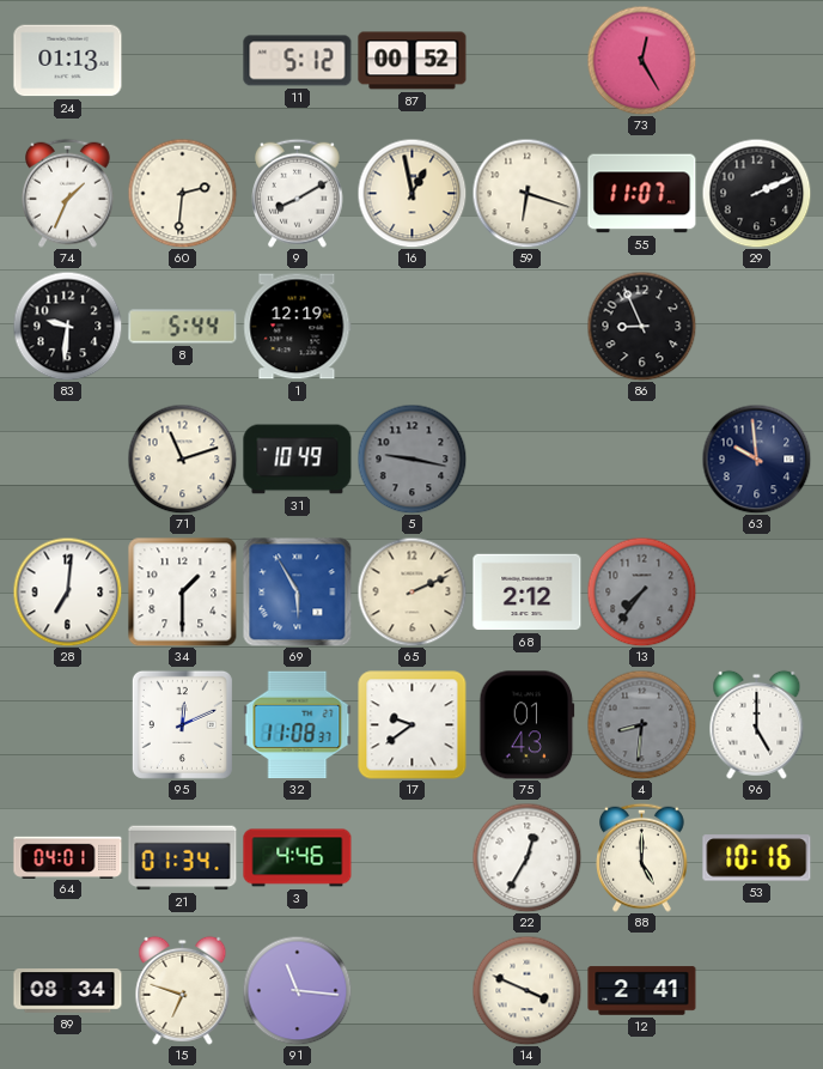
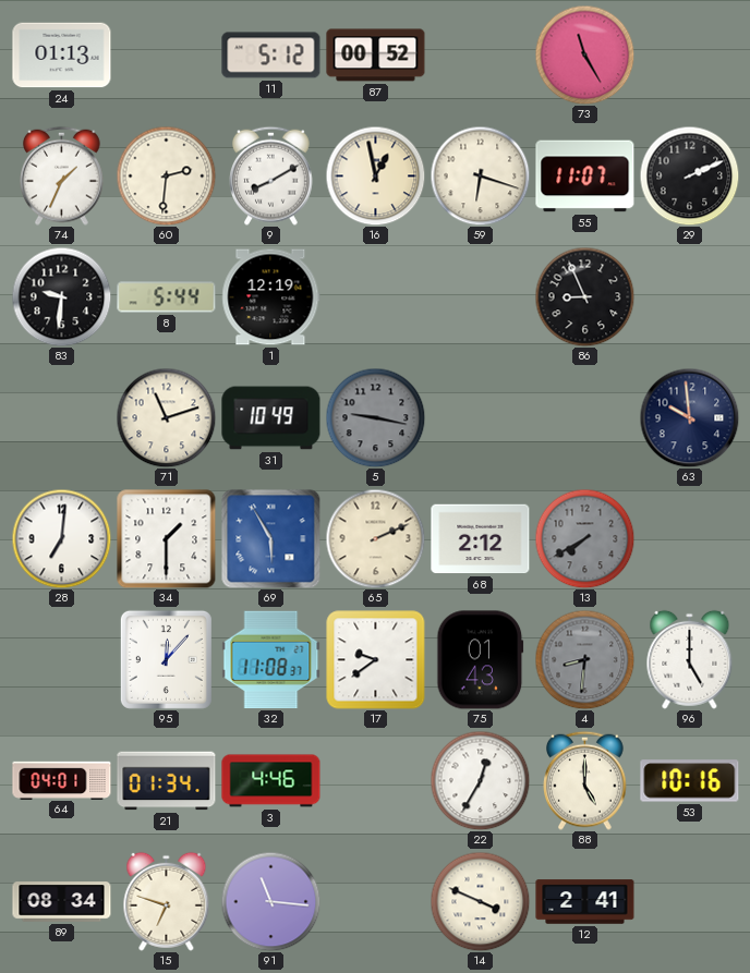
73: 12:25 -> 11:25 (584, 54)
13: 7:36 -> 7:40 (584, 538)
95: 12:11 -> 12:07 (166, 659)
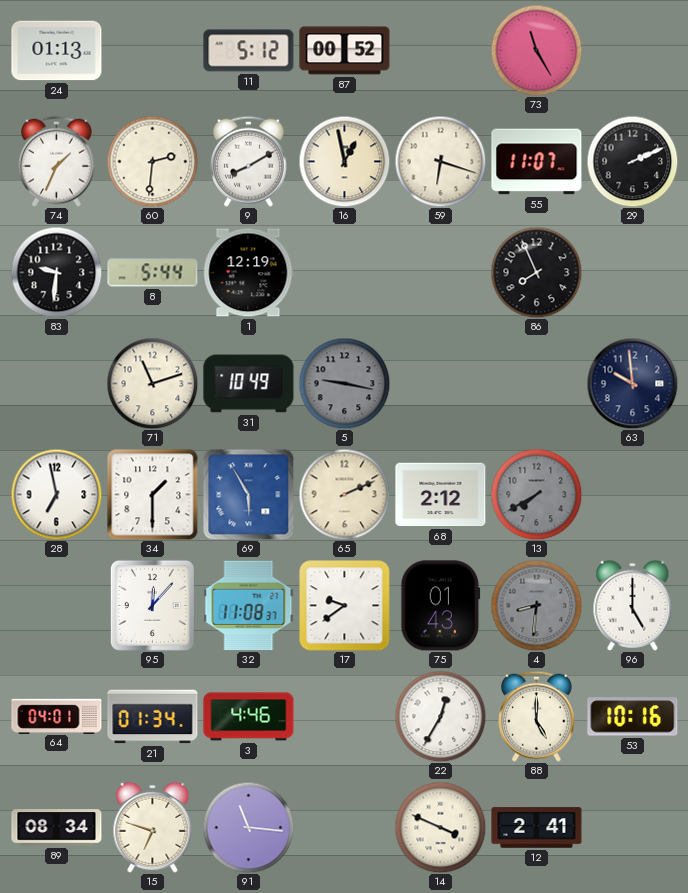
86: 8:56 -> 7:56 (536, 272)
28: 7:01 -> 6:58 (56, 494)
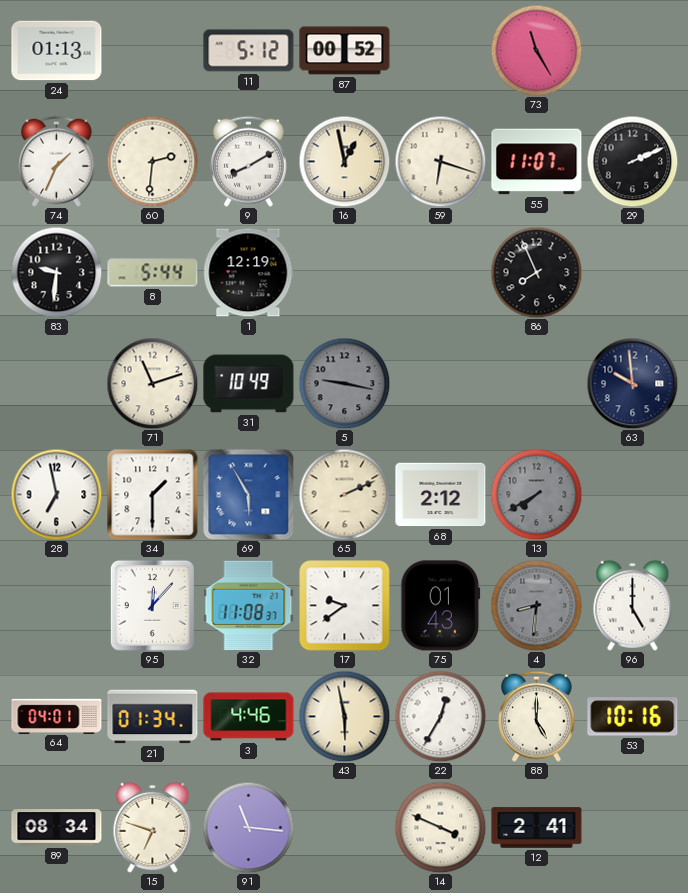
43: none -> 5:58 (344, 716)
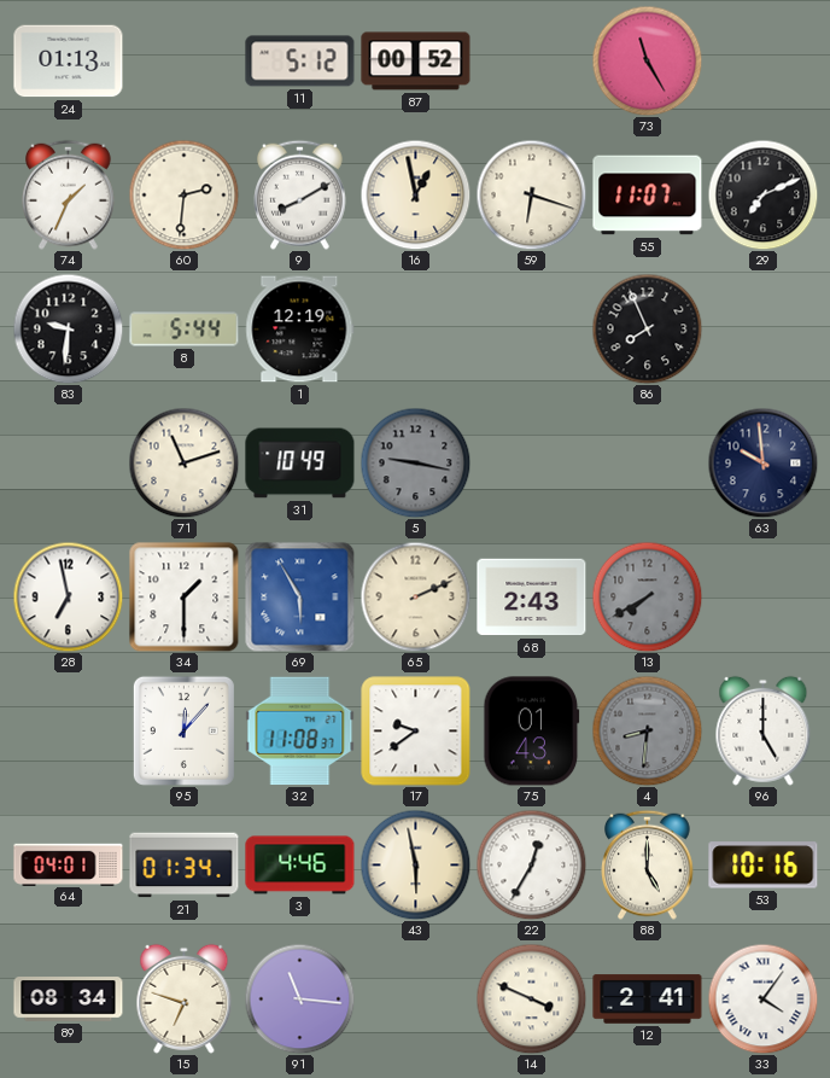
29: 2:11 -> 7:11 (762, 194)
68: 2:12 -> 2:43 (532, 598)
33: none -> 4:06 (762, 998)
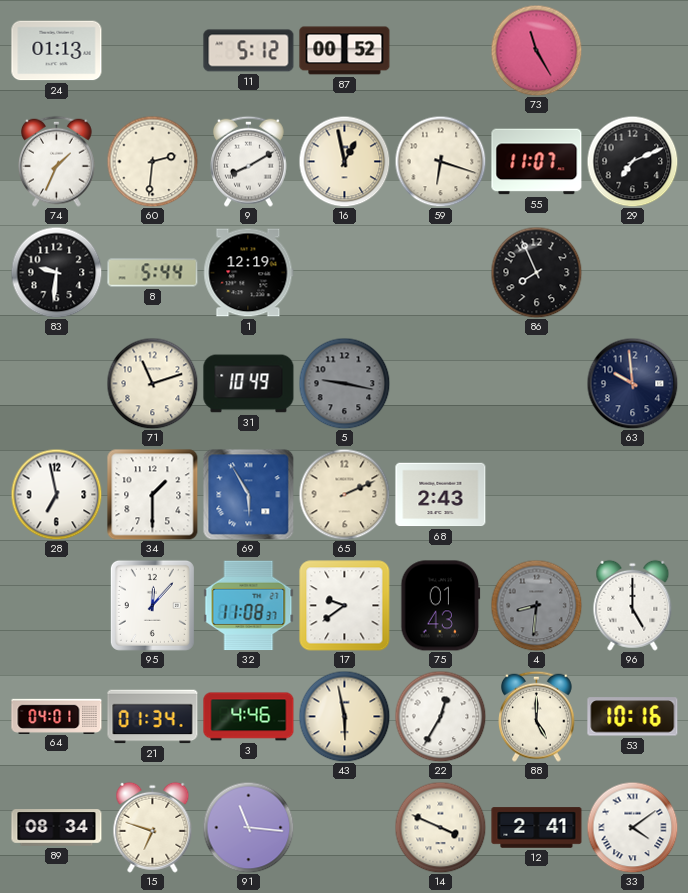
13: 7:40 -> none (647, 596)
33: 4:06 -> 4:09 (632, 827)
